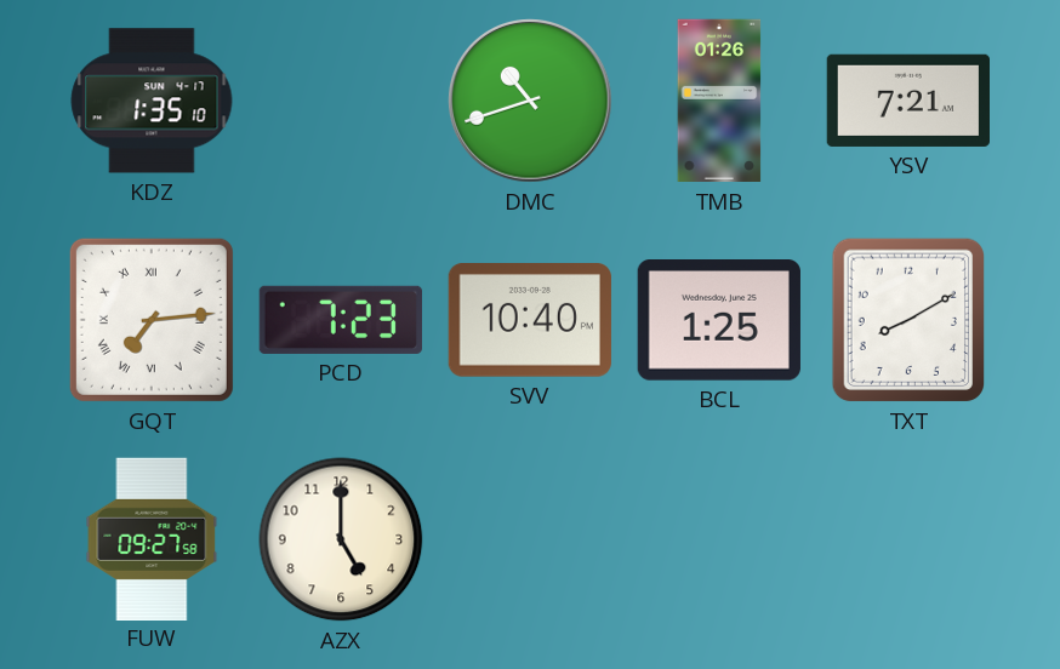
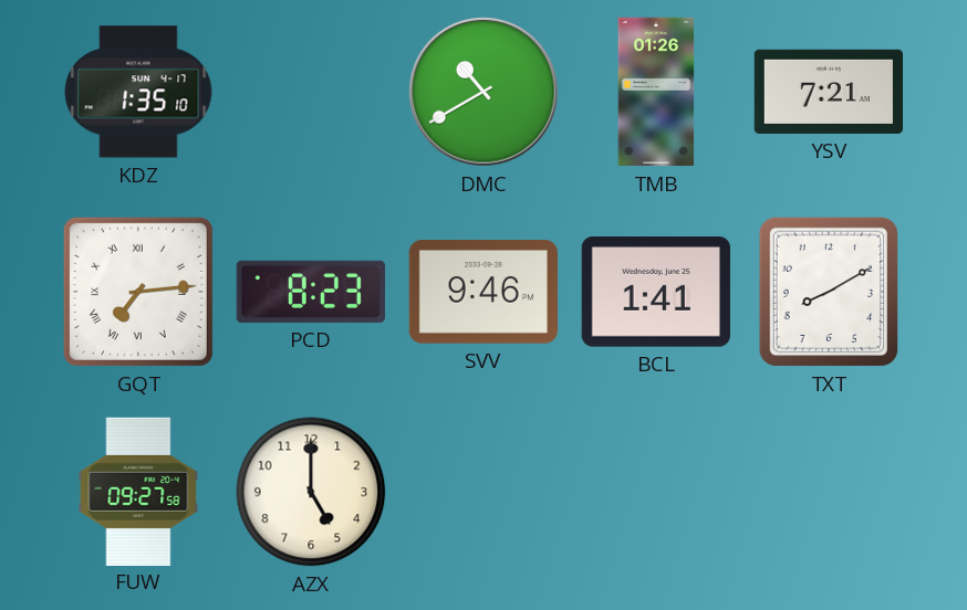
DMC: 10:42 -> 10:40 (483, 92)
PCD: 7:23 -> 8:23 (311, 292)
SVV: 10:40 -> 9:46 (483, 293)
BCL: 1:25 -> 1:41 (656, 293)
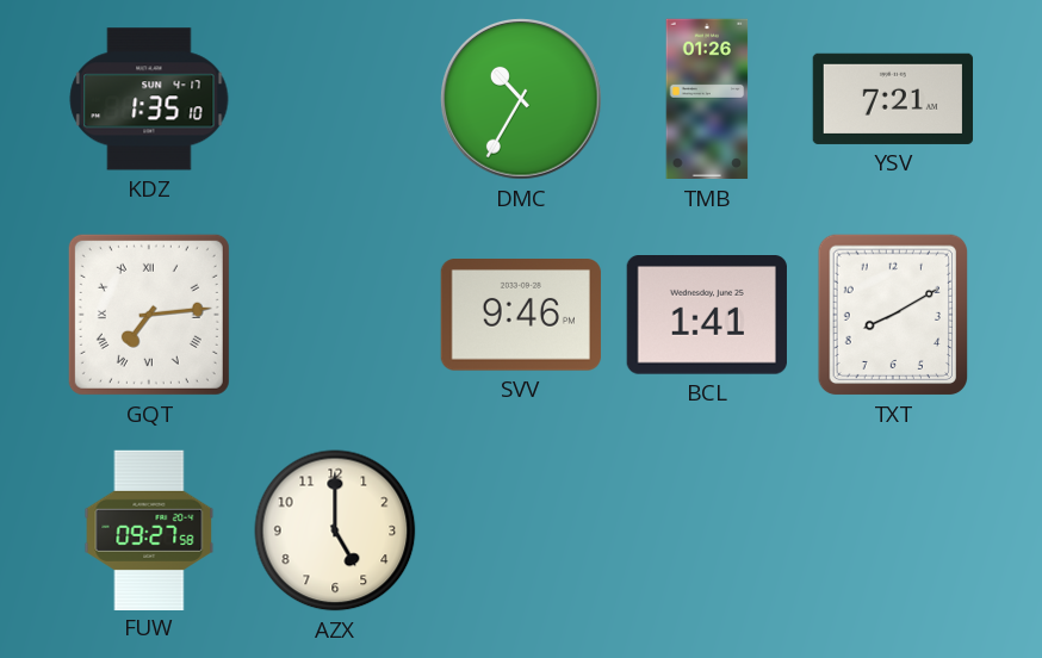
DMC: 10:40 -> 10:35 (521, 99)
PCD: 8:23 -> none (311, 292)
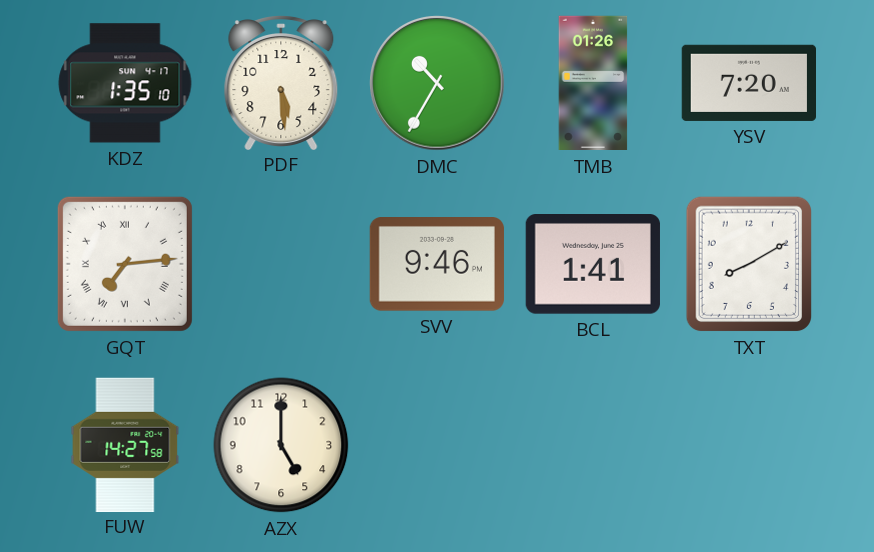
PDF: none -> 5:29 (281, 83)
YSV: 7:21 -> 7:20 (748, 83)
FUW: 09:27 -> 14:27 (125, 444)
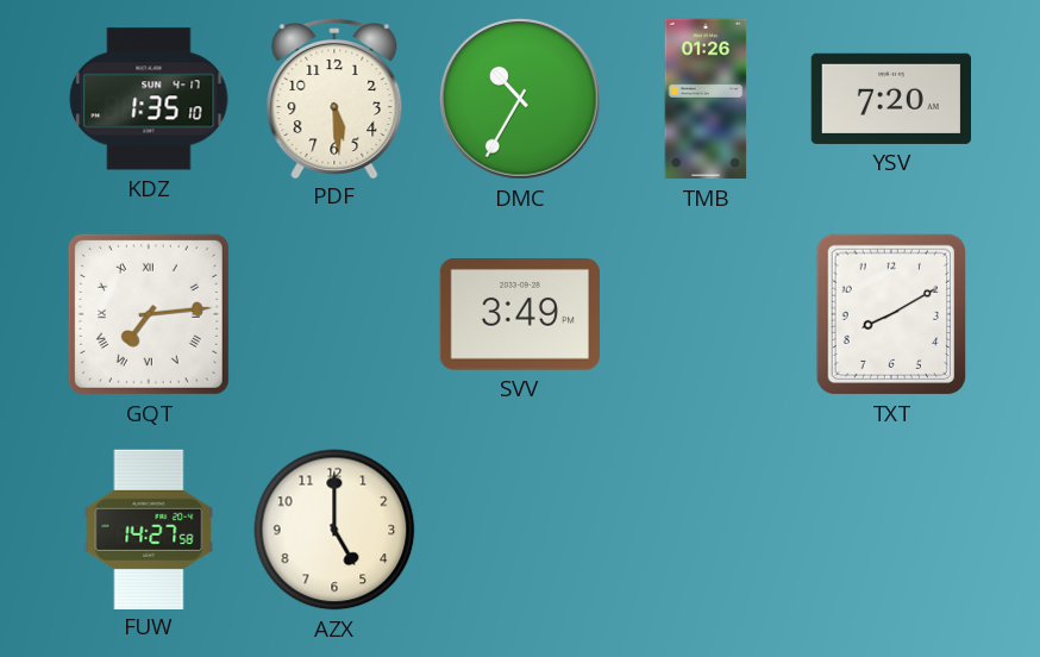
SVV: 9:46 -> 3:49 (520, 315)
BCL: 1:41 -> none (593, 265)
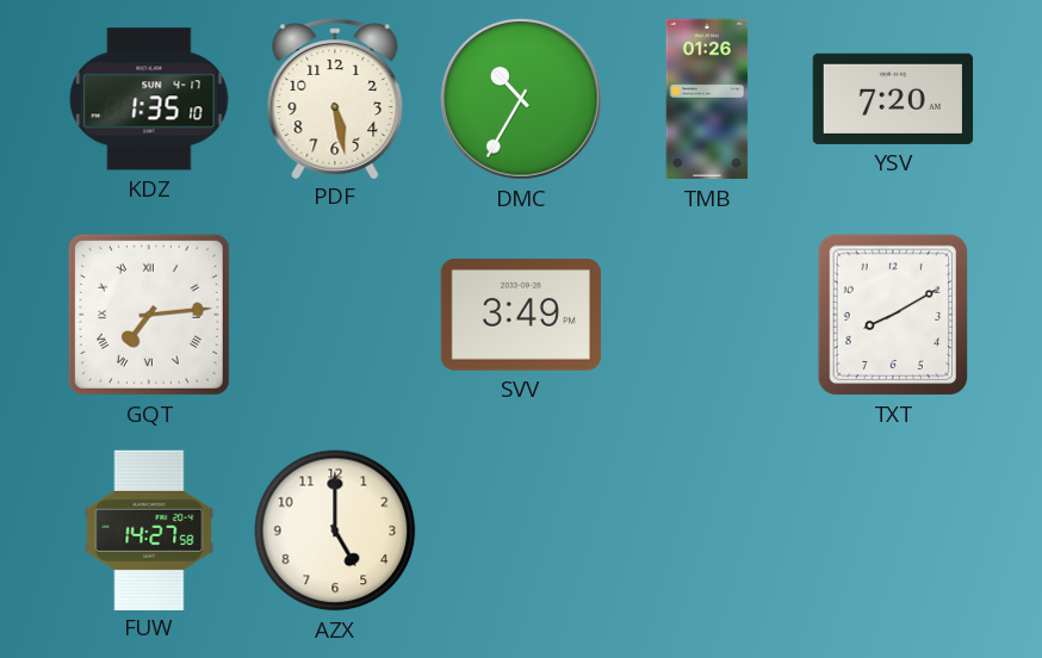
PDF: 5:29 -> 5:28 (335, 99)
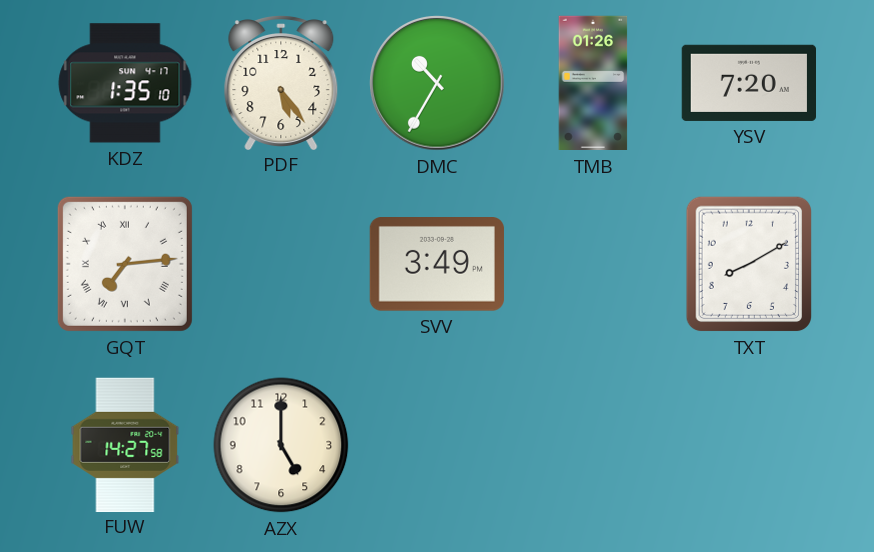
PDF: 5:28 -> 5:24 (281, 83)
